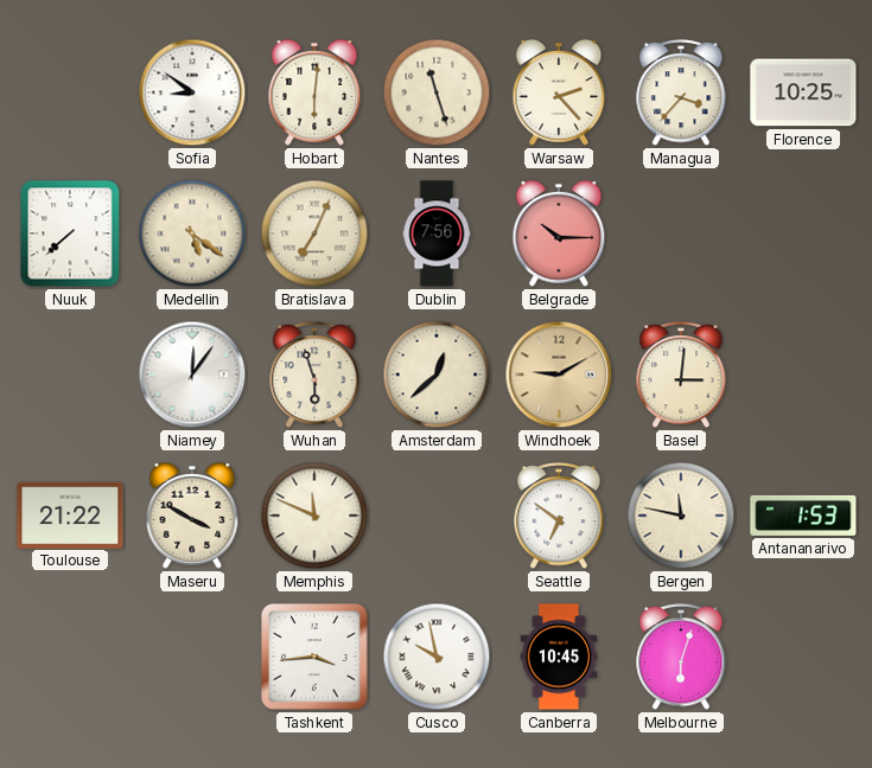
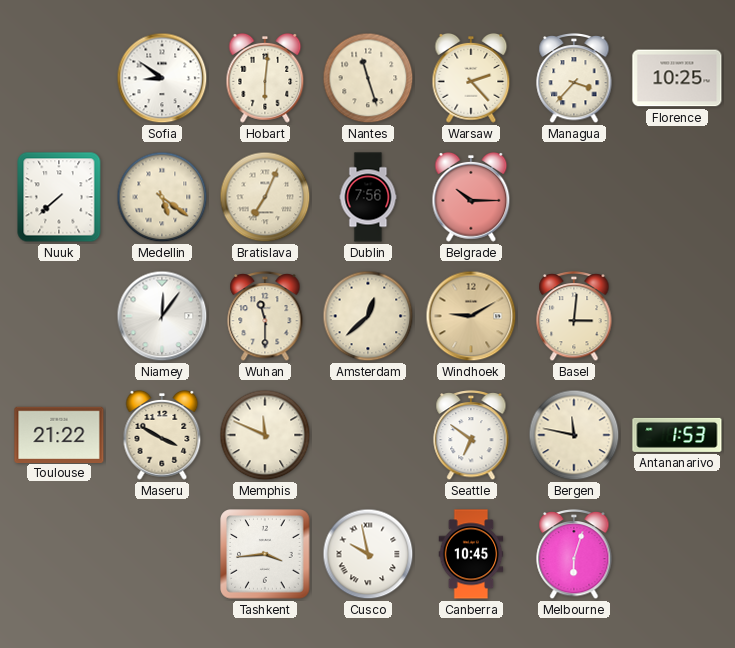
Wuhan: 5:57 -> 11:30 (265, 316)
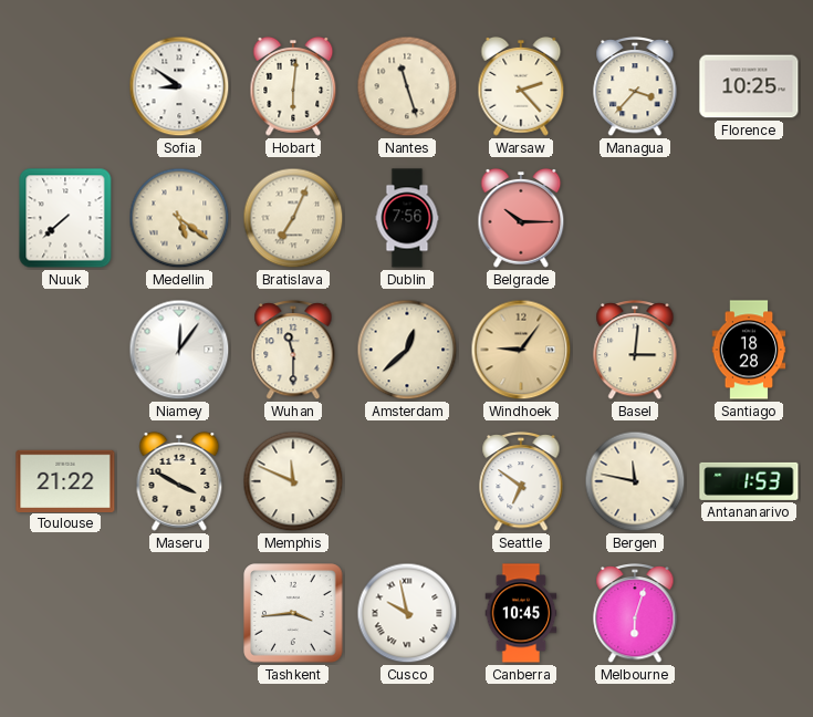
Windhoek: 9:10 -> 9:06 (521, 350)
Santiago: none -> 18:28 (749, 350)
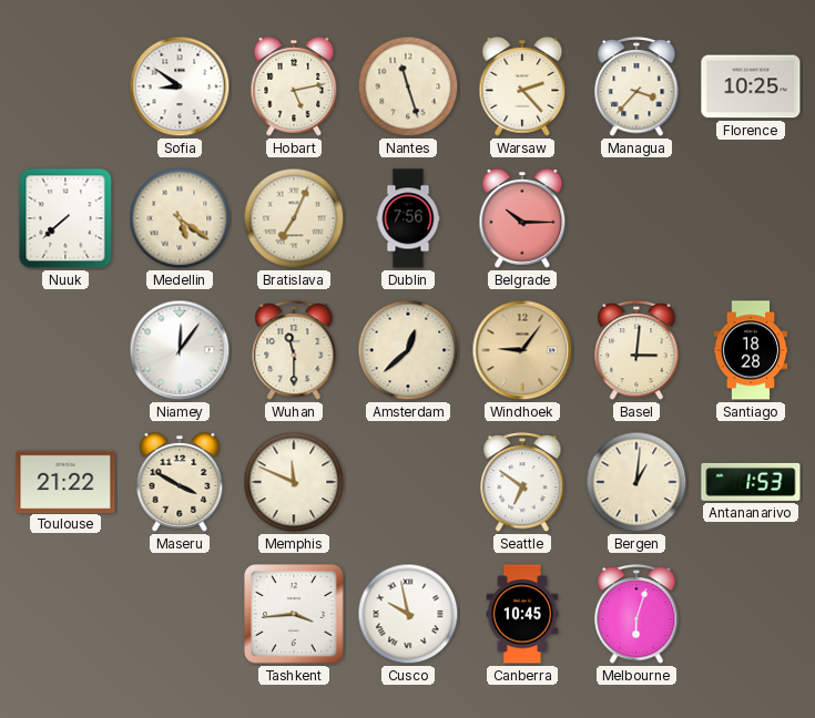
Hobart: 6:01 -> 5:13 (294, 86)
Bergen: 11:47 -> 1:01 (636, 482)
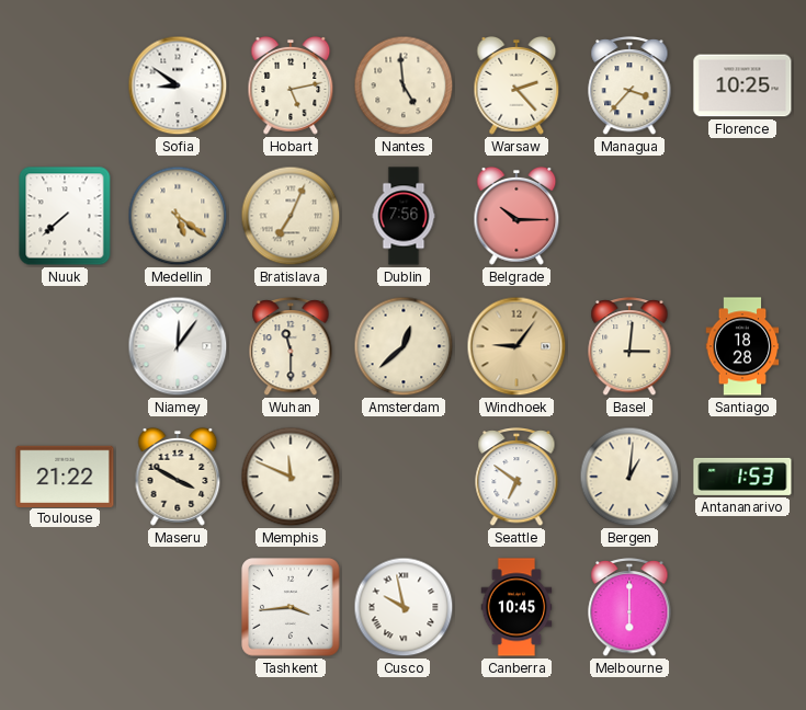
Nantes: 11:27 -> 4:59 (404, 85)
Melbourne: 6:03 -> 6:00 (629, 607)
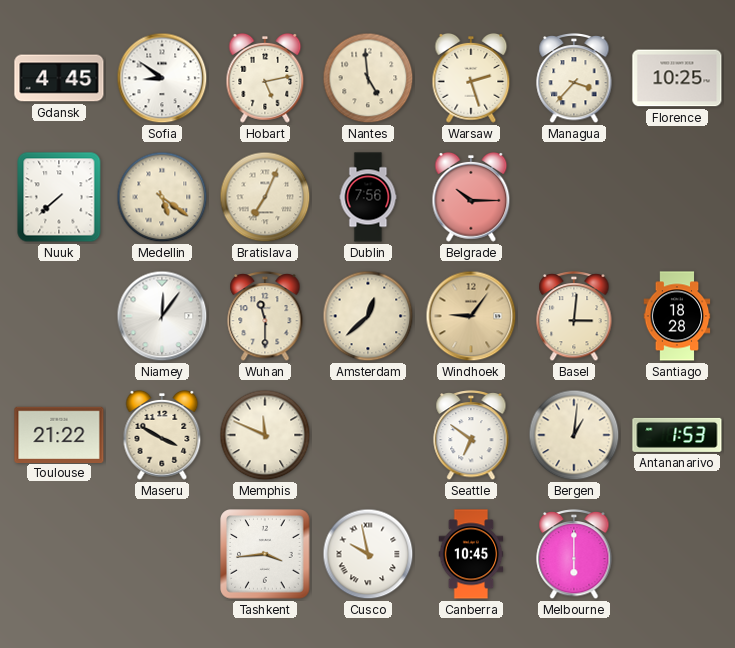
Gdansk: none -> 4:45 (59, 78)
Warsaw: 2:23 -> 2:27 (471, 78)
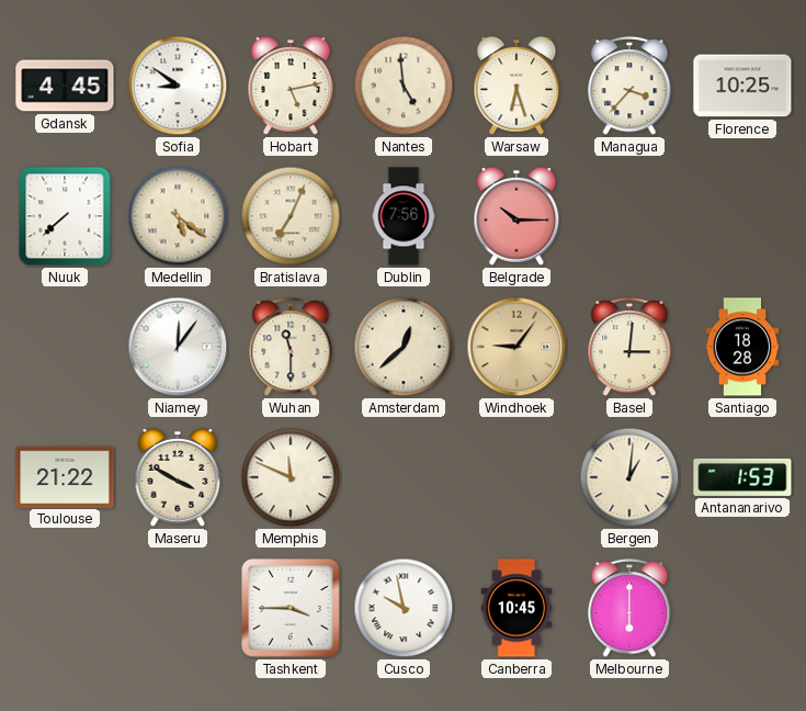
Warsaw: 2:27 -> 6:27 (516, 86)
Seattle: 6:51 -> none (471, 435)
Tashkent: 3:44 -> 3:45 (291, 608)
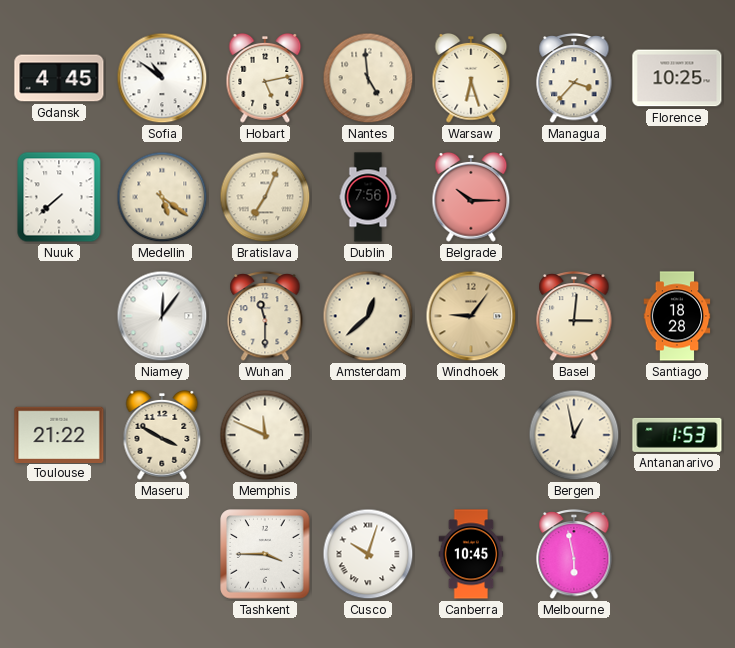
Sofia: 8:51 -> 10:51 (162, 78)
Bergen: 1:01 -> 12:58 (574, 435)
Cusco: 9:58 -> 10:03 (368, 554)
Melbourne: 6:00 -> 5:58 (574, 554)
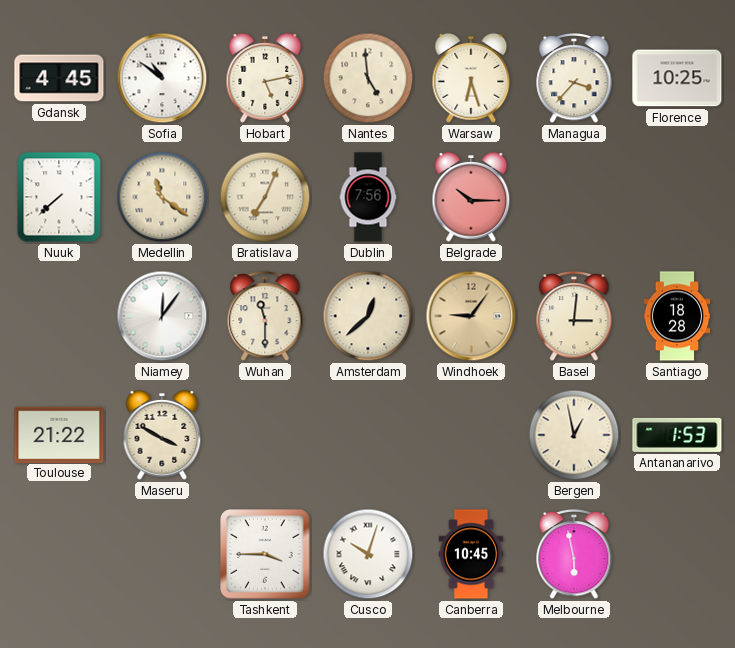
Medellin: 5:21 -> 11:21 (162, 197)
Memphis: 11:49 -> none (265, 435)
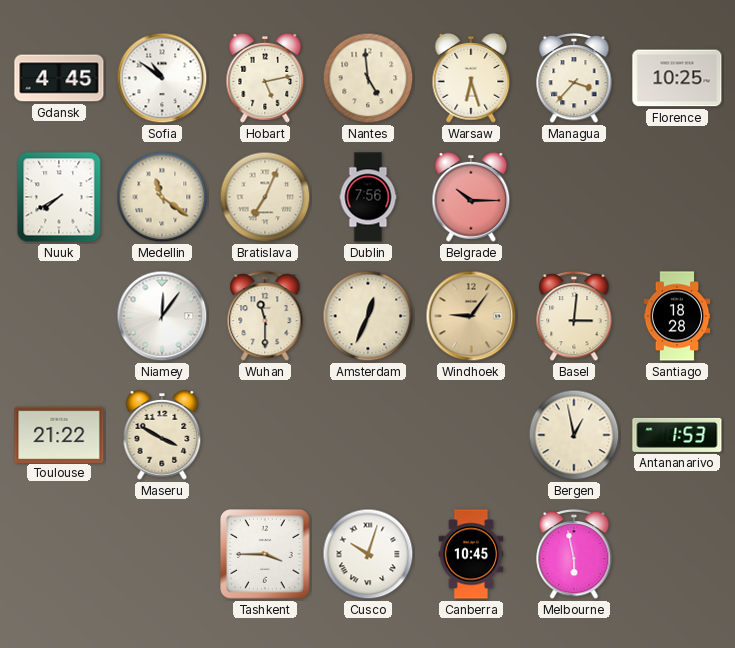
Nuuk: 7:38 -> 7:40 (59, 197)
Amsterdam: 12:38 -> 12:34 (368, 316)
